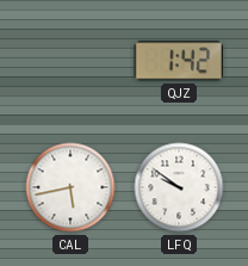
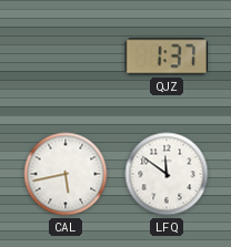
QJZ: 1:42 -> 1:37 (167, 56)
LFQ: 9:51 -> 11:51 (167, 174)
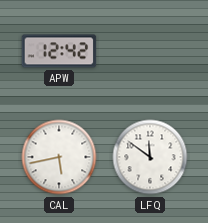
APW: none -> 12:42 (59, 51)
QJZ: 1:37 -> none (167, 56)
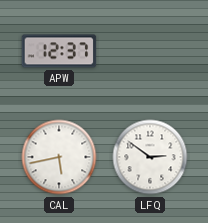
APW: 12:42 -> 12:37 (59, 51)
LFQ: 11:51 -> 2:51 (150, 157)
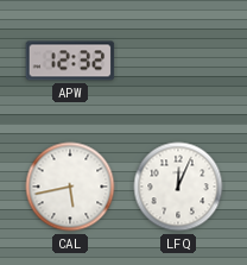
APW: 12:37 -> 12:32 (70, 61)
LFQ: 2:51 -> 12:04 (178, 187)
